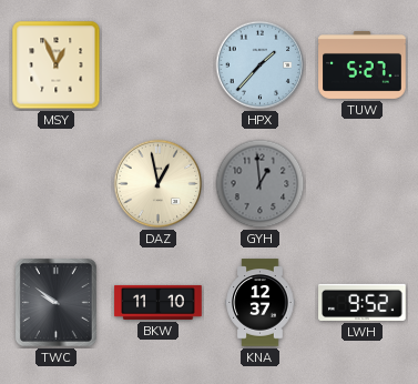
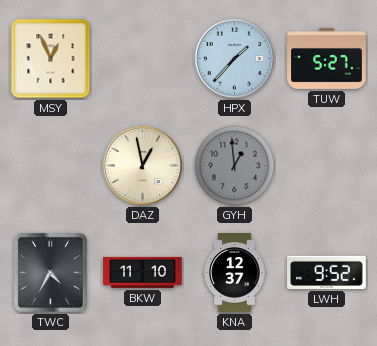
TWC: 9:51 -> 4:35 (50, 273)
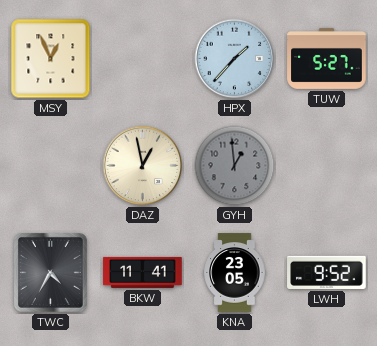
BKW: 11:10 -> 11:41 (143, 272)
KNA: 12:37 -> 23:05 (235, 273)
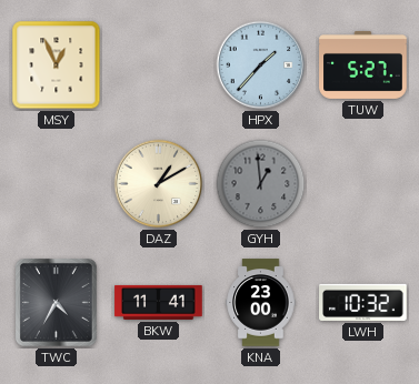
DAZ: 12:58 -> 1:10 (159, 184)
KNA: 23:05 -> 23:00 (261, 303)
LWH: 9:52 -> 10:32 (363, 302)
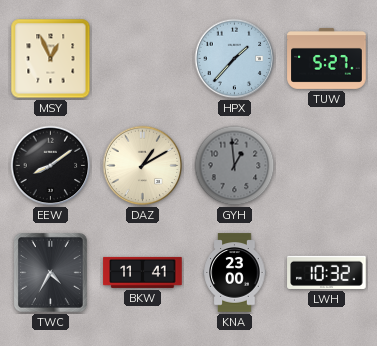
EEW: none -> 8:09 (51, 166)
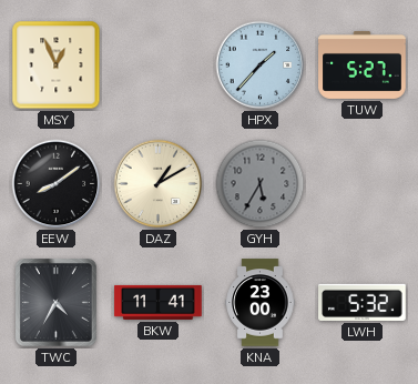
GYH: 12:59 -> 5:35 (261, 184)
LWH: 10:32 -> 5:32 (363, 302)
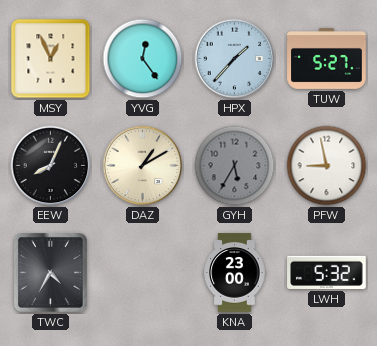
YVG: none -> 12:24 (143, 59)
EEW: 8:09 -> 8:04 (51, 166)
PFW: none -> 8:58 (327, 166)
BKW: 11:41 -> none (159, 302)
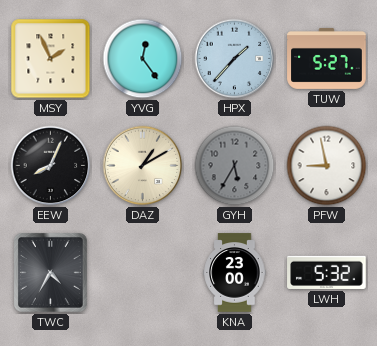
MSY: 12:56 -> 1:56 (51, 59)
